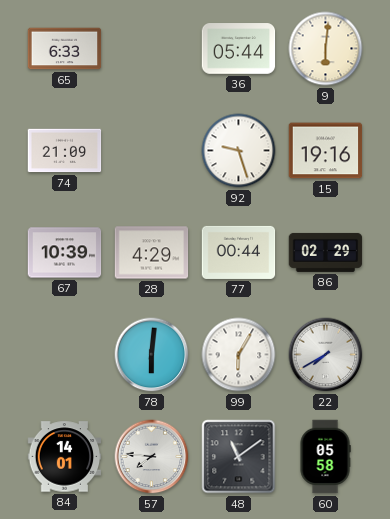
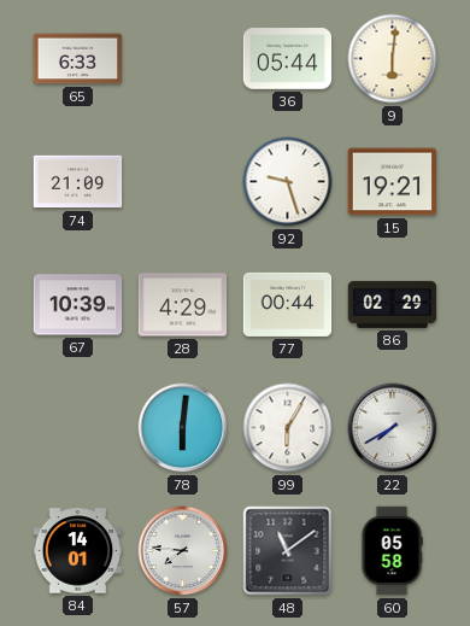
15: 19:16 -> 19:21 (393, 182)
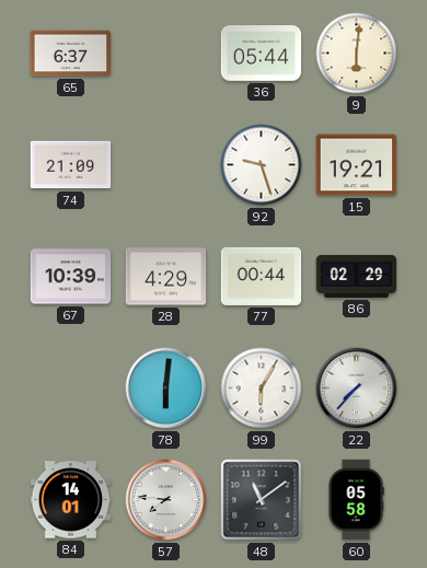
65: 6:33 -> 6:37 (71, 54)
22: 7:40 -> 7:37 (357, 389)
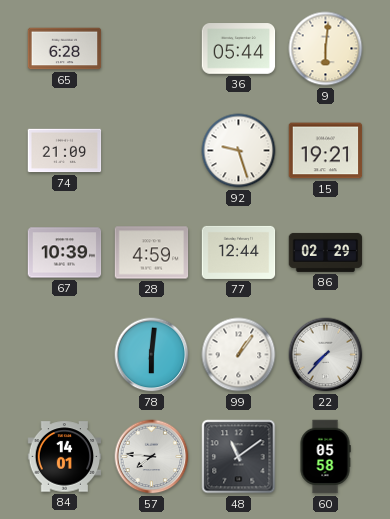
65: 6:37 -> 6:28 (65, 49)
28: 4:29 -> 4:59 (152, 253)
77: 00:44 -> 12:44 (239, 252)
99: 6:05 -> 1:06 (239, 355)
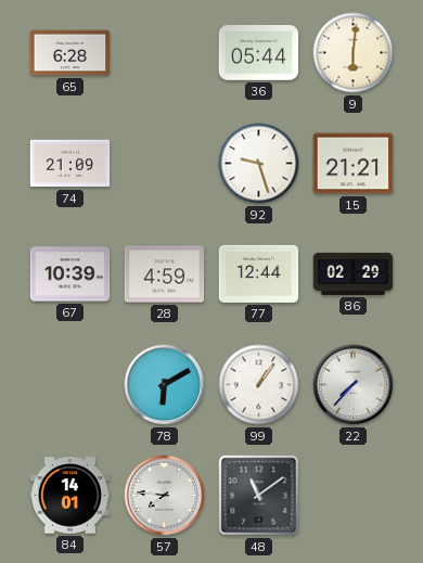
15: 19:21 -> 21:21 (354, 164)
78: 6:01 -> 6:10 (165, 385)
60: 05:58 -> none (325, 457)
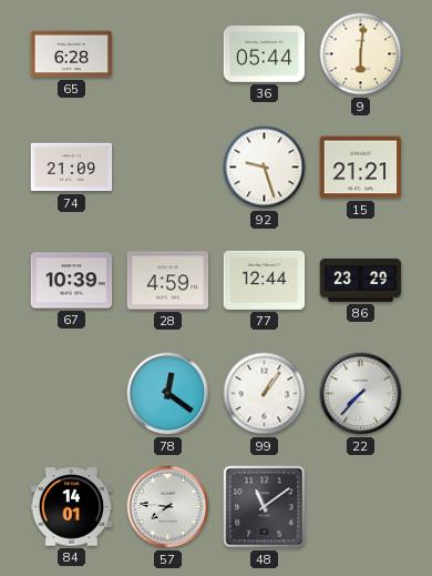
86: 02:29 -> 23:29 (361, 280)
78: 6:10 -> 12:21 (168, 394)
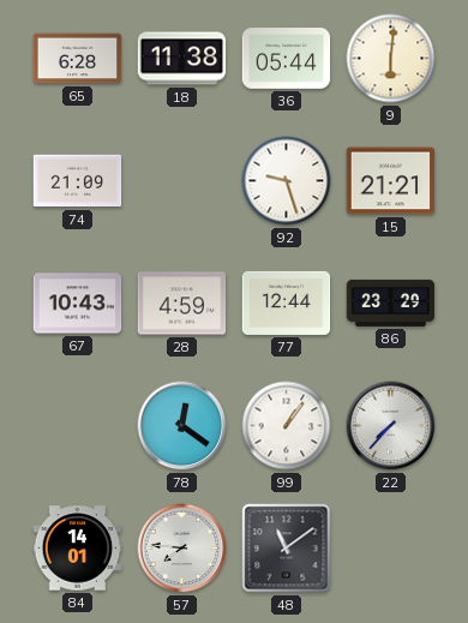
18: none -> 11:38 (182, 59)
67: 10:39 -> 10:43 (78, 304)
